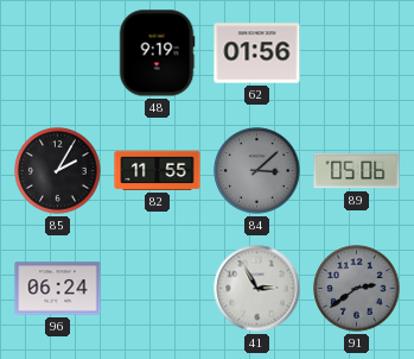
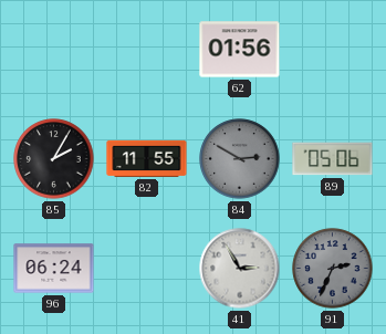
48: 9:19 -> none (157, 53)
84: 3:08 -> 2:50 (240, 159)
91: 2:39 -> 2:34 (333, 269)
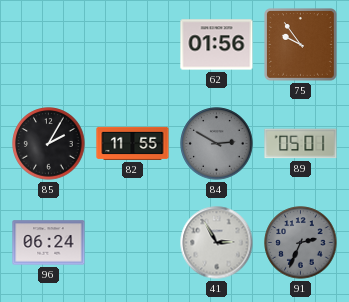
75: none -> 9:54 (301, 45)
89: 05:06 -> 05:01 (301, 144)
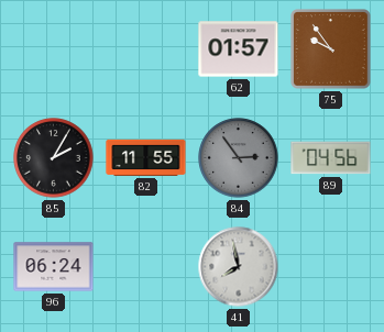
62: 01:56 -> 01:57 (239, 49)
84: 2:50 -> 2:54 (239, 158)
89: 05:01 -> 04:56 (331, 158)
41: 2:55 -> 7:58 (239, 267)
91: 2:34 -> none (301, 243)
